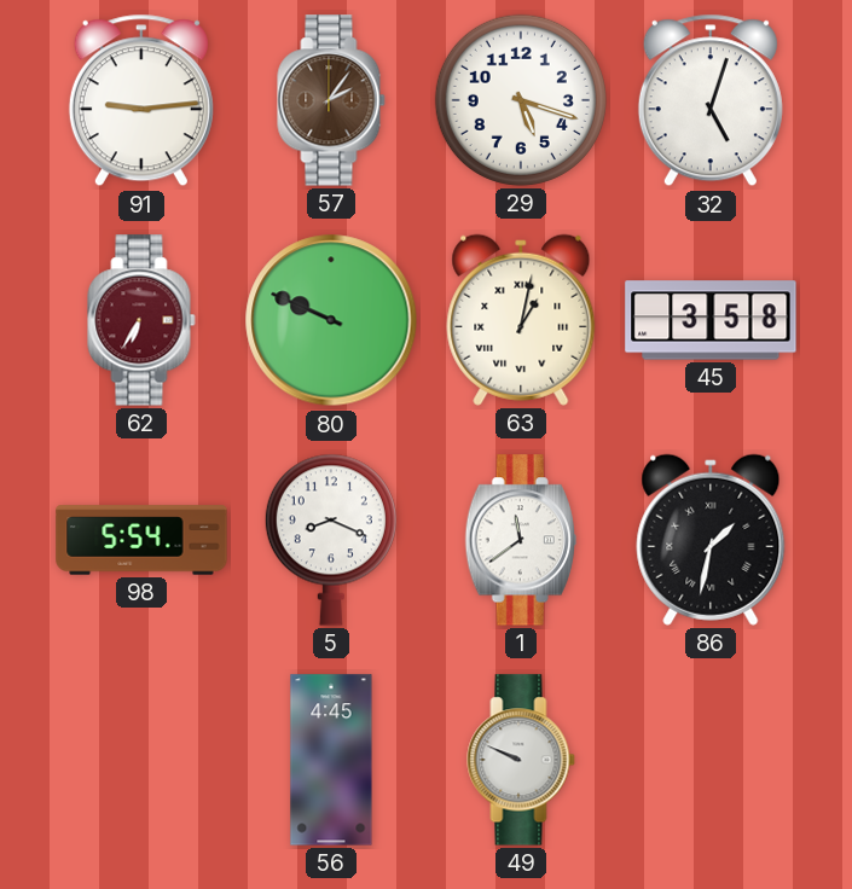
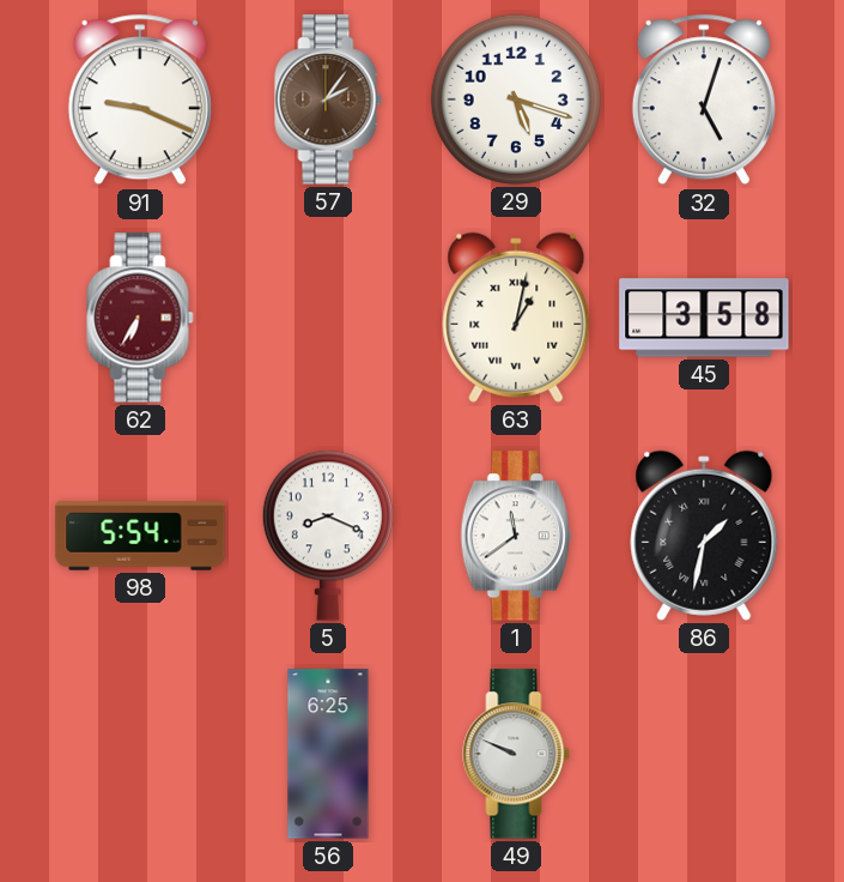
91: 9:14 -> 9:19 (140, 99)
80: 9:49 -> none (331, 320)
56: 4:45 -> 6:25 (328, 754)
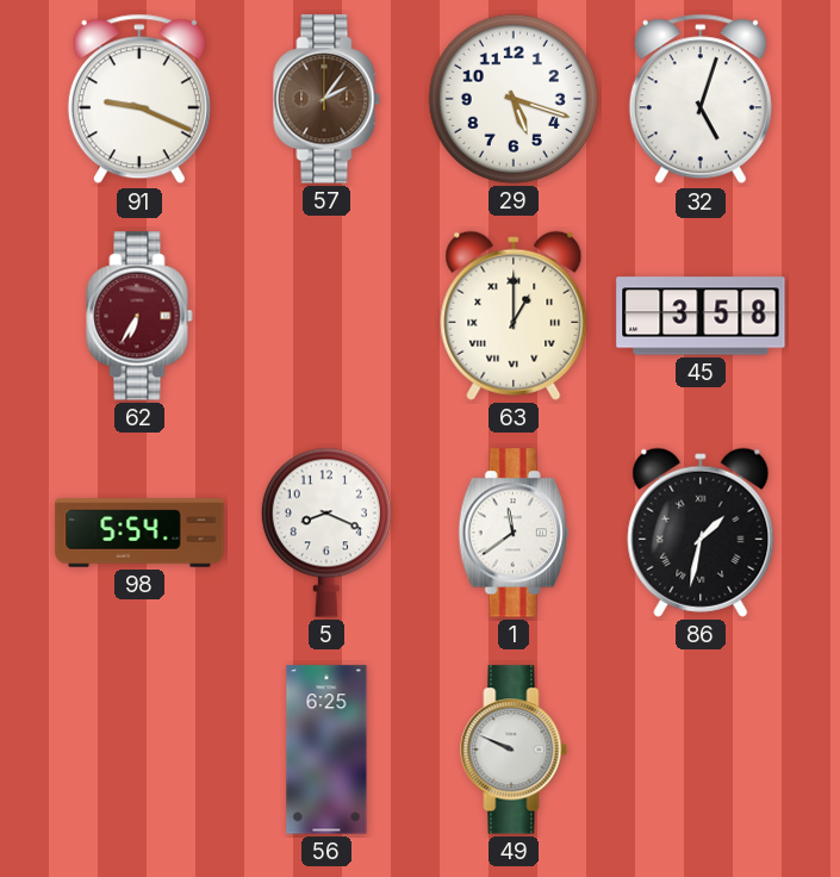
63: 1:02 -> 1:00 (514, 316)
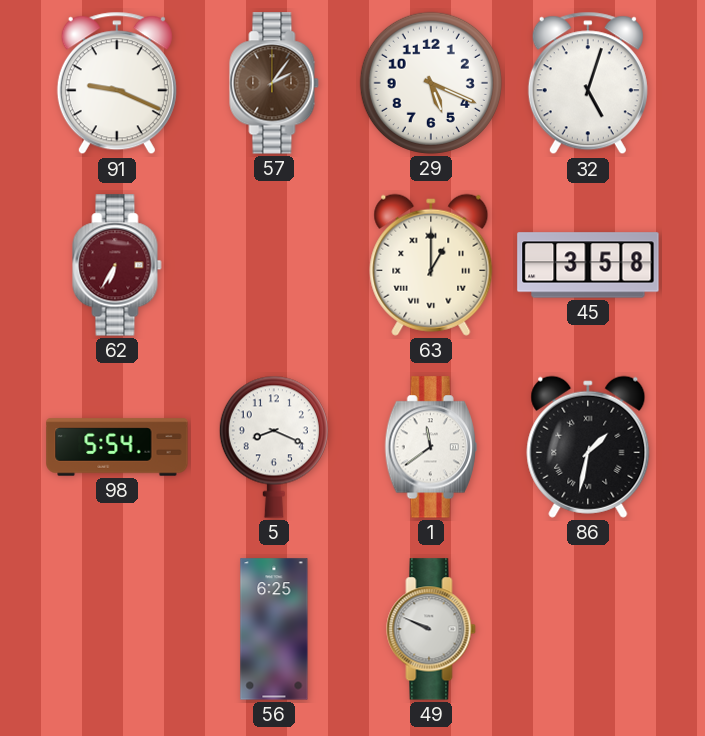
29: 5:18 -> 5:19 (431, 83)
